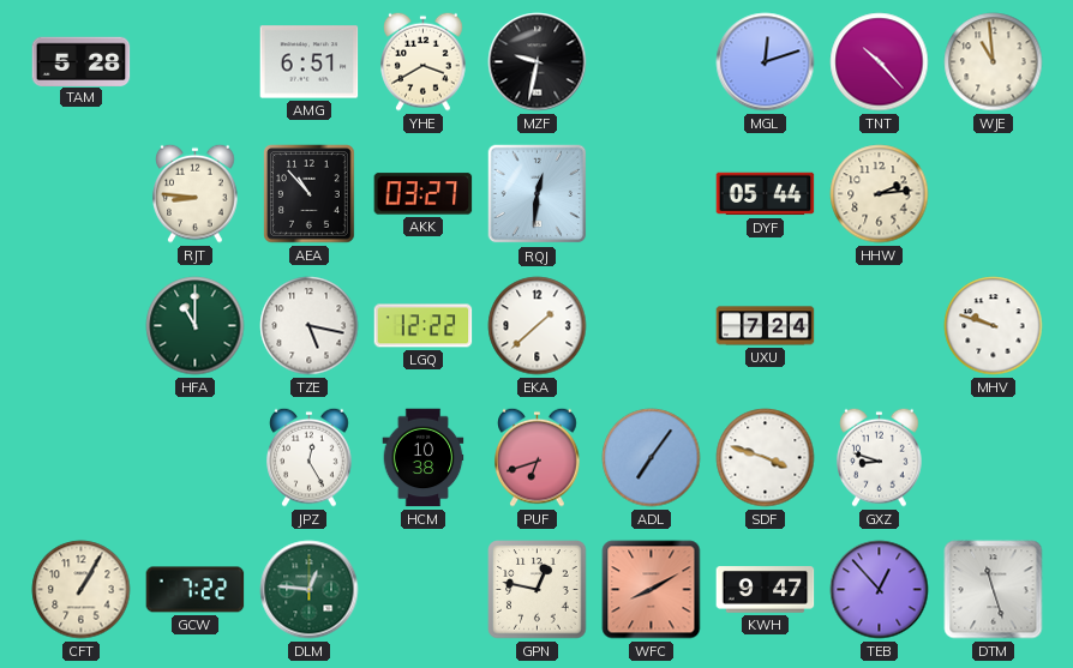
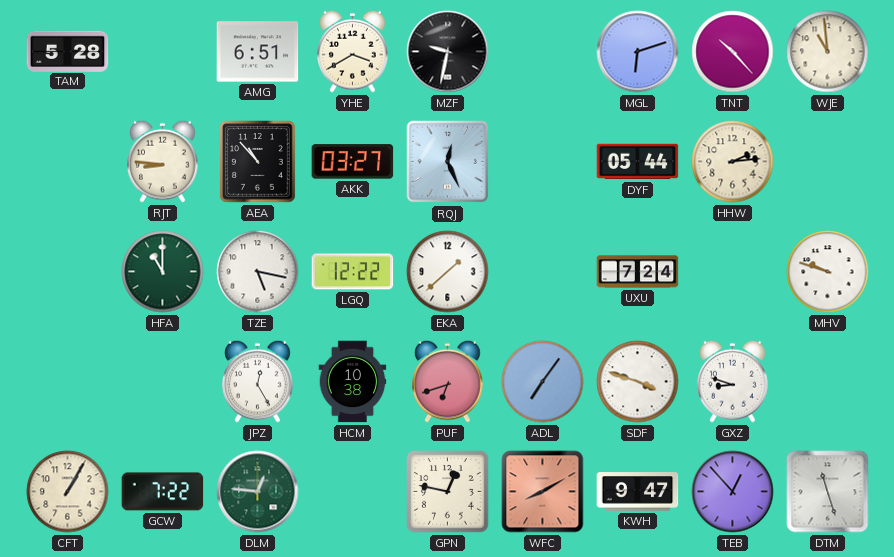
MGL: 12:12 -> 6:12 (638, 52)
RQJ: 12:31 -> 12:26 (448, 162)
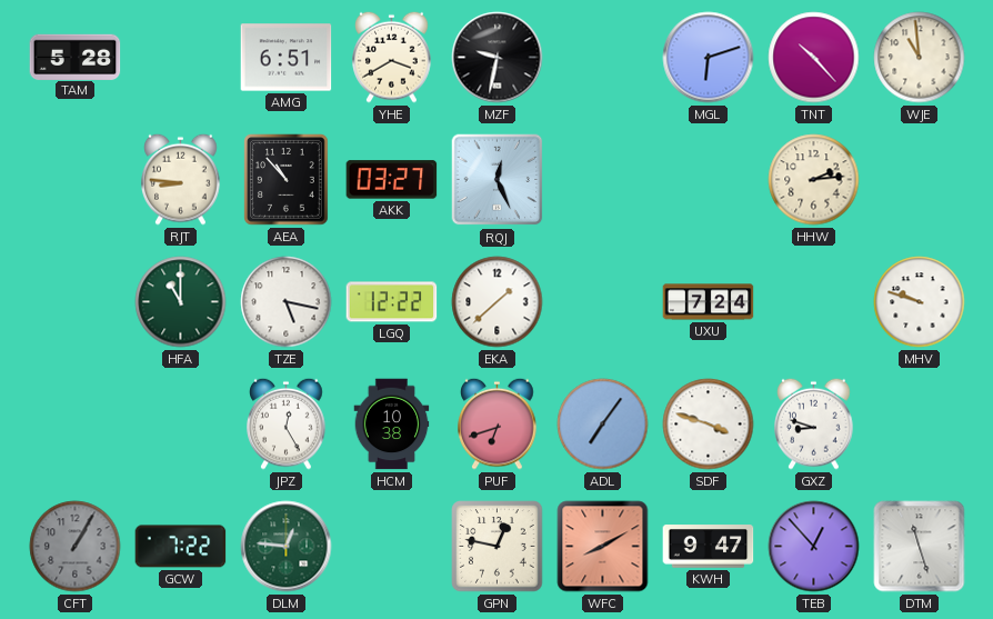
DYF: 05:44 -> none (638, 162)
CFT dial: cream -> grey (76, 547)
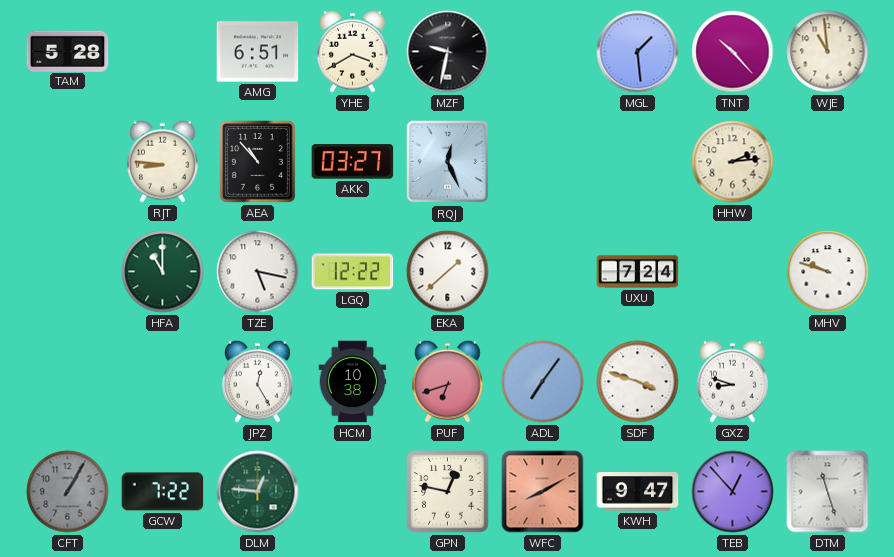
MGL: 6:12 -> 1:29 (638, 52)
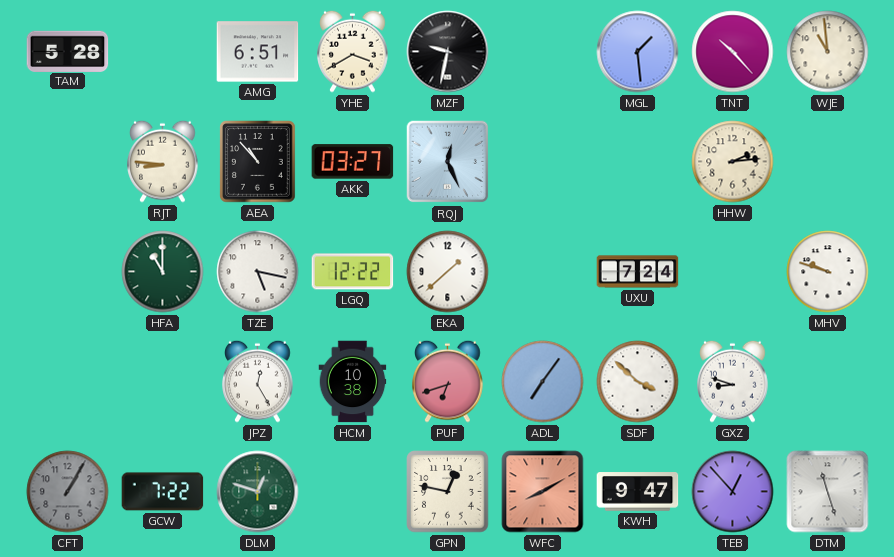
SDF: 3:48 -> 3:52 (638, 382)
DLM: 12:46 -> 12:48 (258, 492)
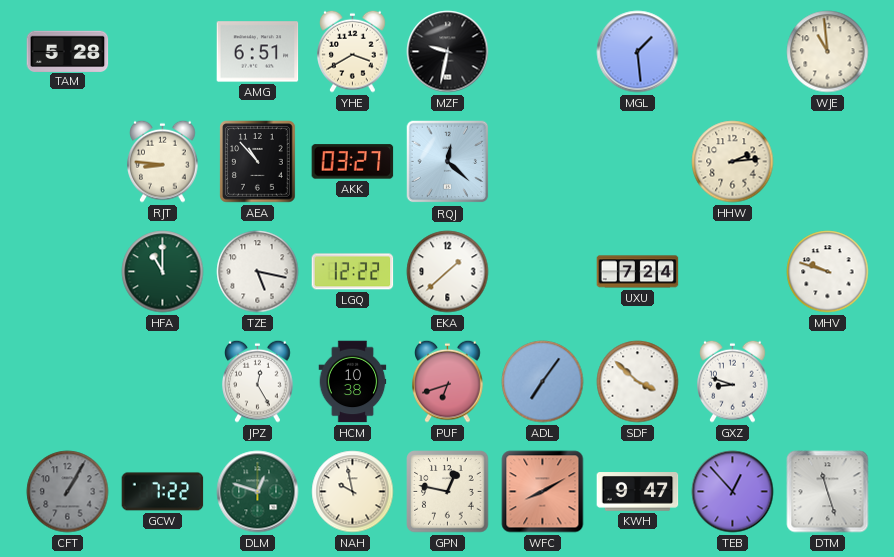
TNT: 10:23 -> none (733, 52)
RQJ: 12:26 -> 12:22 (448, 162)
NAH: none -> 9:58 (353, 492)
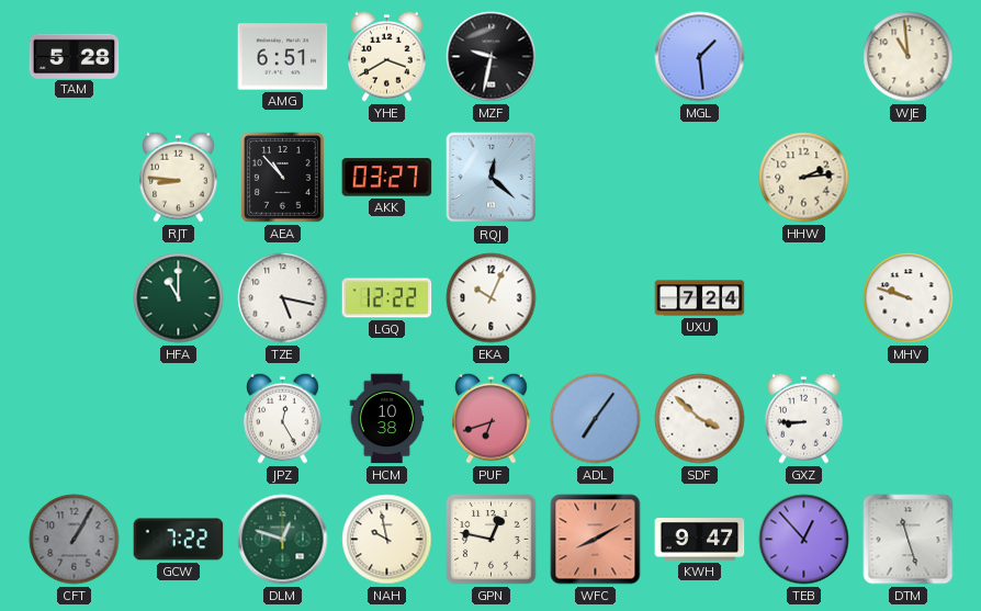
EKA: 1:38 -> 10:04 (492, 298)
GXZ: 8:48 -> 8:45 (804, 418)
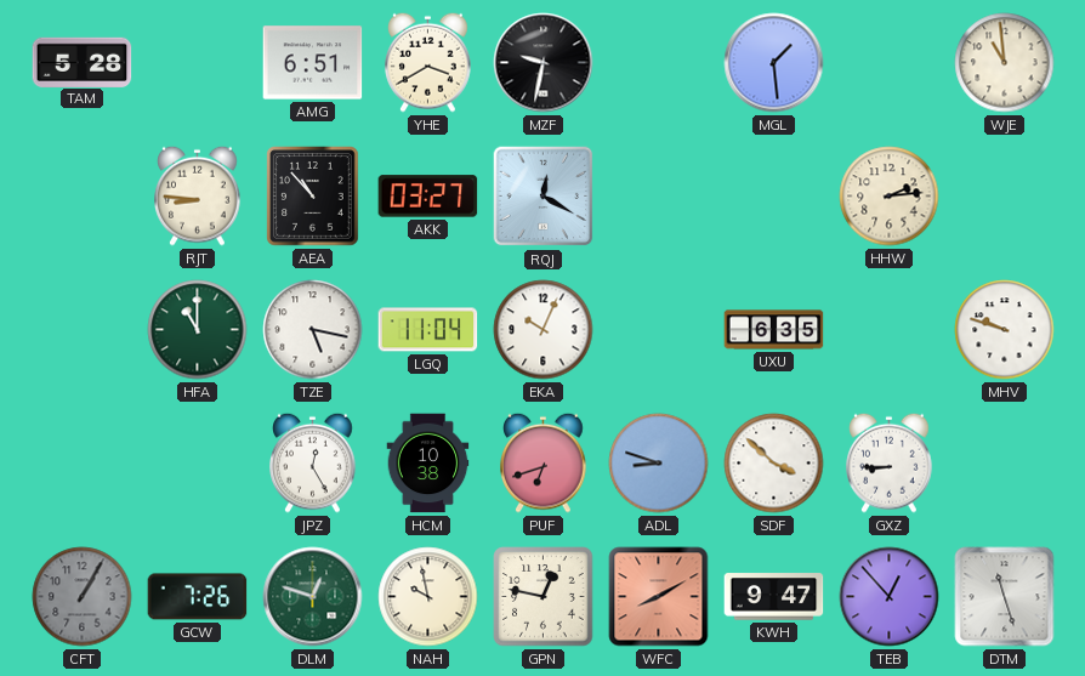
RQJ: 12:22 -> 12:20 (544, 197)
LGQ: 12:22 -> 11:04 (428, 330)
UXU: 7:24 -> 6:35 (774, 330)
ADL: 7:06 -> 8:48 (659, 464)
GCW: 7:22 -> 7:26 (198, 597)
